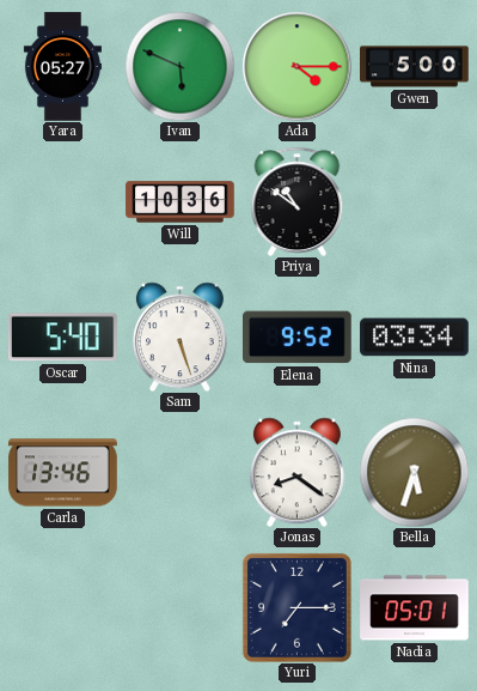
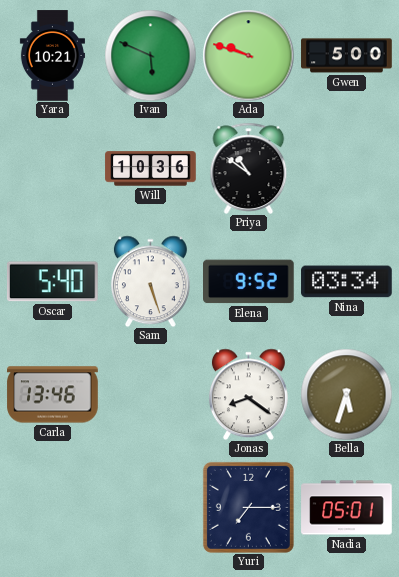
Yara: 05:27 -> 10:21 (52, 56)
Ada: 4:15 -> 9:48 (248, 55)
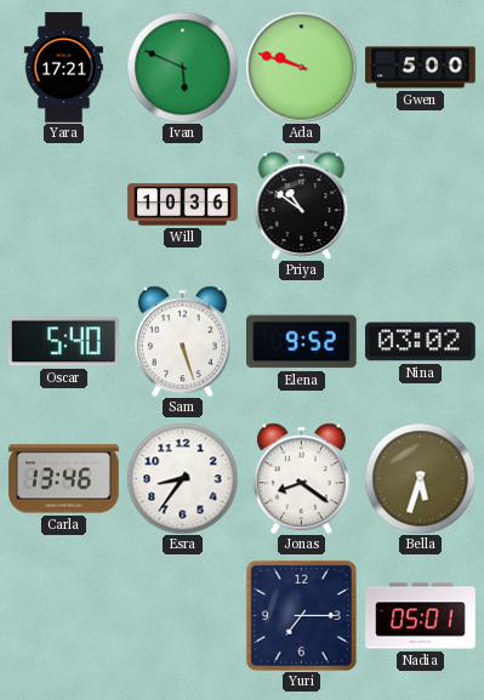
Yara: 10:21 -> 17:21 (63, 68)
Nina: 03:34 -> 03:02 (421, 342)
Esra: none -> 8:36 (182, 478)
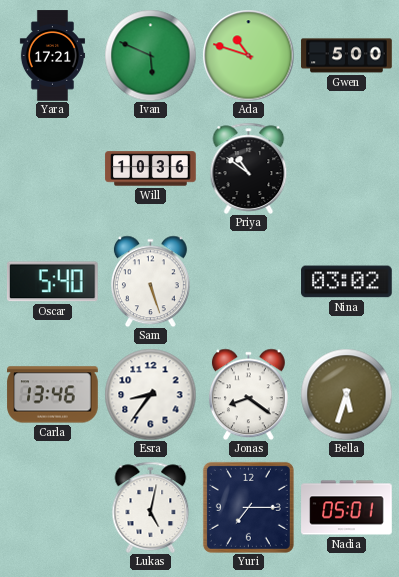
Ada: 9:48 -> 10:48 (248, 55)
Elena: 9:52 -> none (302, 342)
Lukas: none -> 5:02 (151, 507)
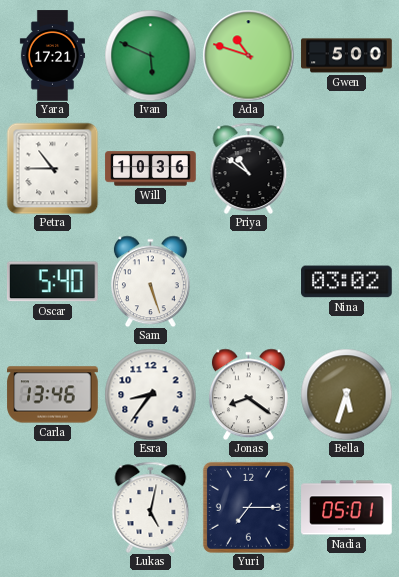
Petra: none -> 10:45 (52, 168)
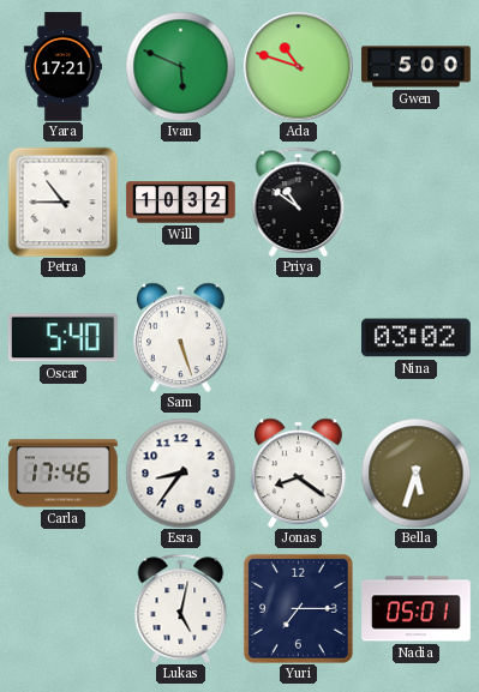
Will: 10:36 -> 10:32 (181, 203)
Carla: 13:46 -> 17:46 (64, 474)
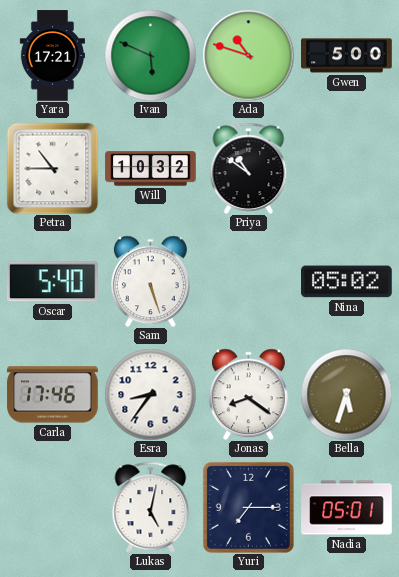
Nina: 03:02 -> 05:02 (347, 282)
